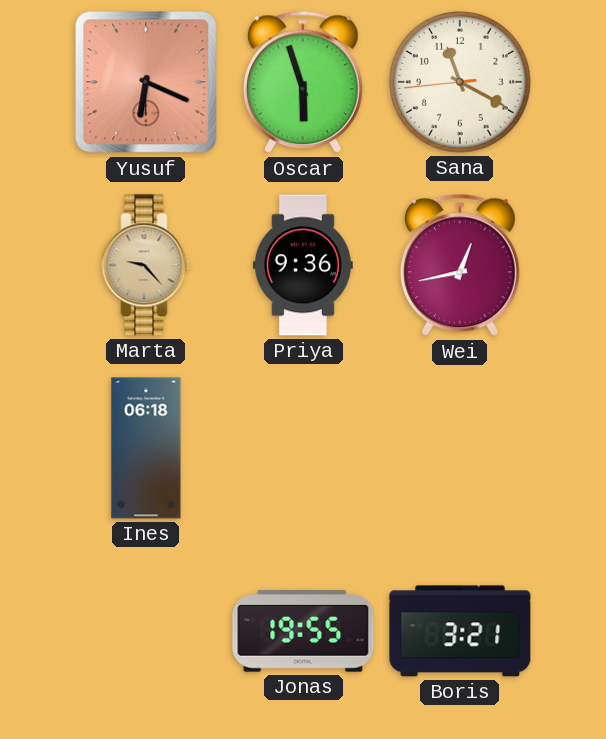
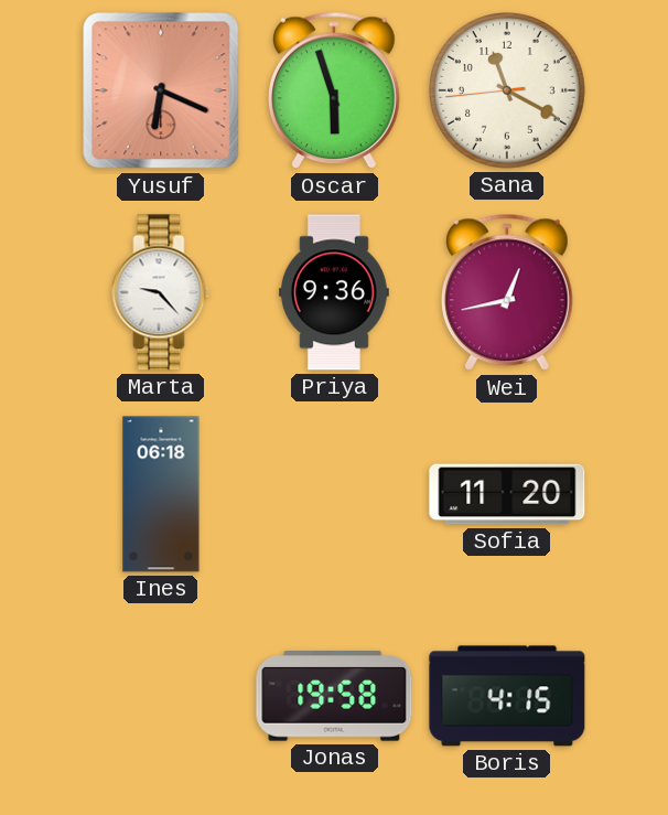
Marta dial: champagne -> white (161, 292)
Sofia: none -> 11:20 (507, 494)
Jonas: 19:55 -> 19:58 (334, 696)
Boris: 3:21 -> 4:15 (507, 696)
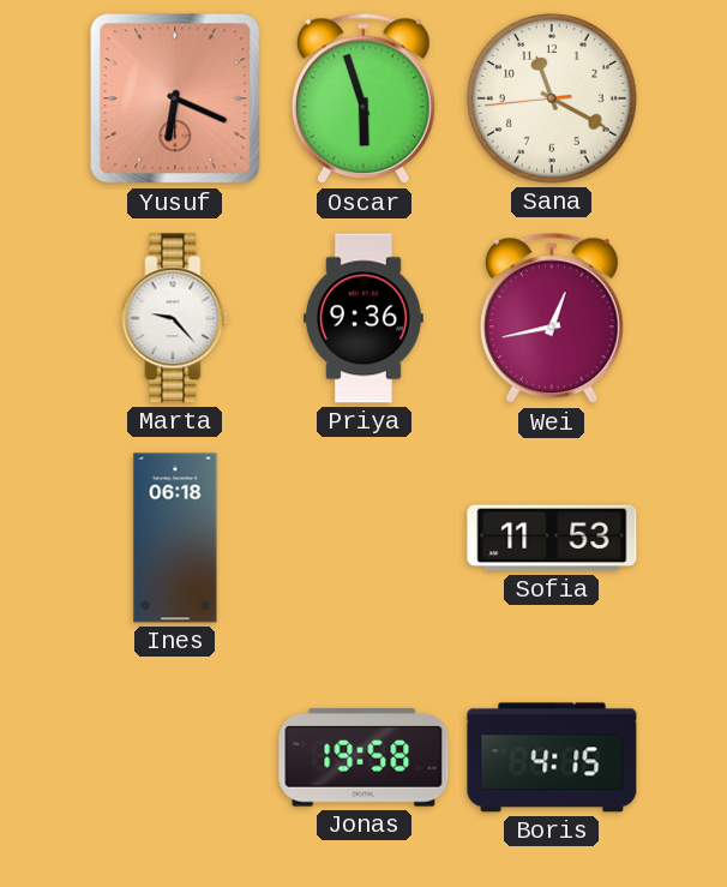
Sofia: 11:20 -> 11:53 (552, 538)
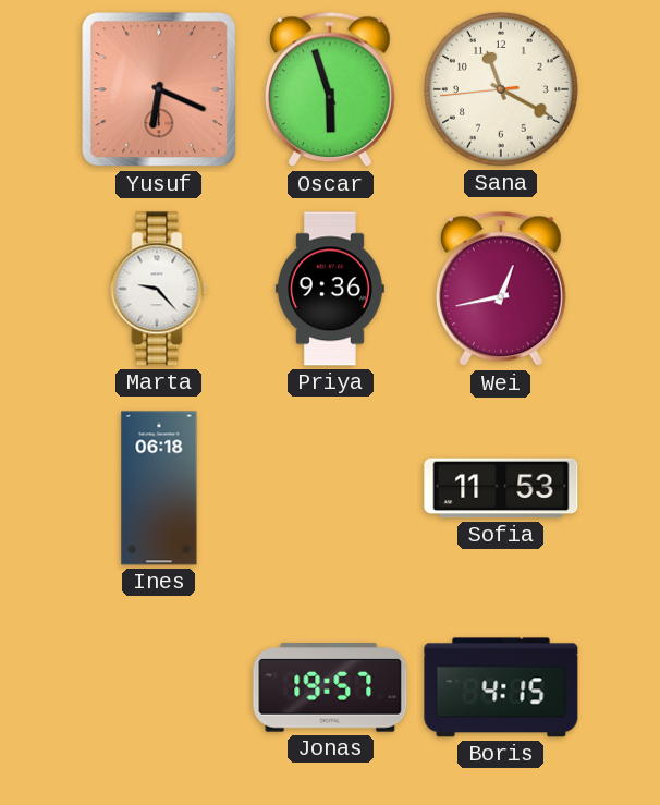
Jonas: 19:58 -> 19:57 (330, 687)
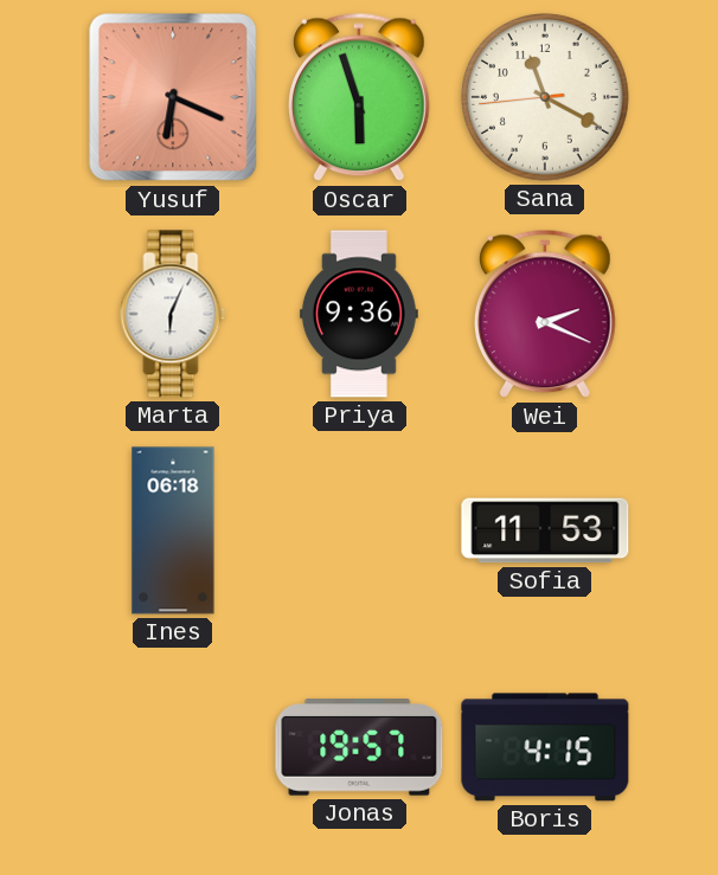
Marta: 9:23 -> 6:04 (173, 314)
Wei: 12:43 -> 2:19 (546, 314)
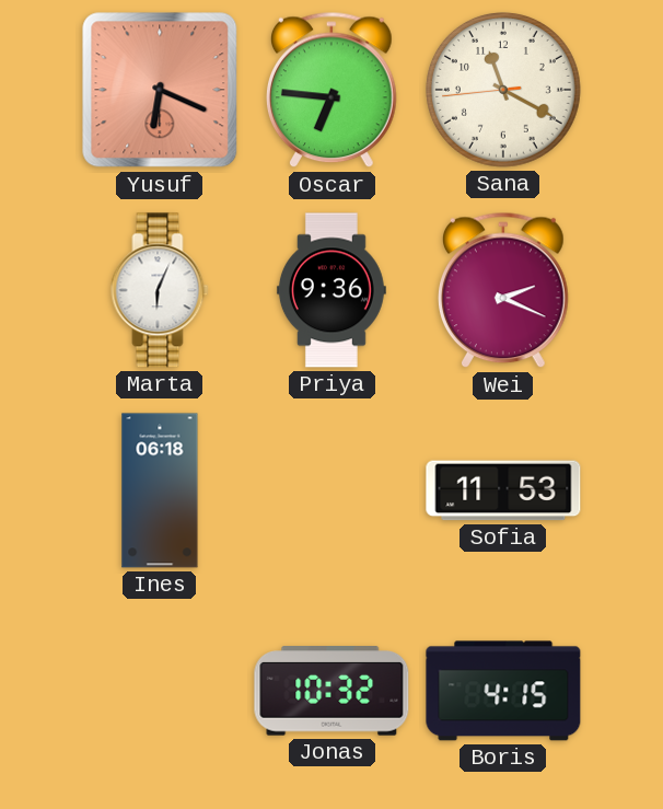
Oscar: 5:57 -> 6:46 (333, 90)
Jonas: 19:57 -> 10:32 (331, 691)
